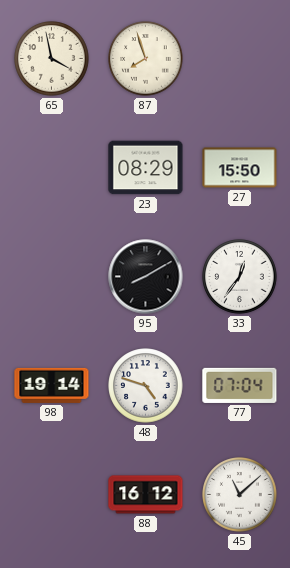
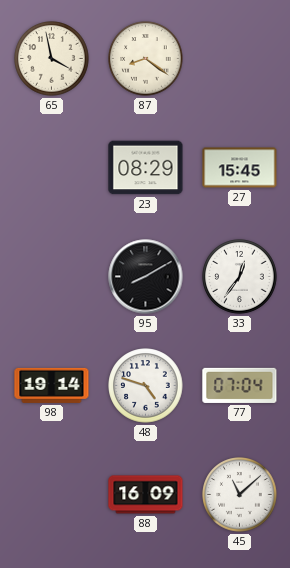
87: 7:57 -> 8:21 (146, 59)
27: 15:50 -> 15:45 (240, 168)
88: 16:12 -> 16:09 (146, 495)
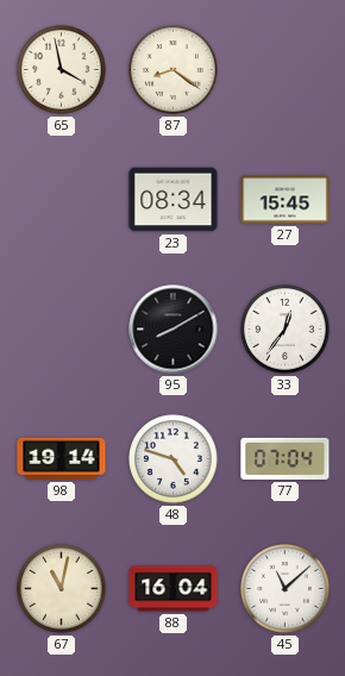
23: 08:29 -> 08:34 (174, 200)
67: none -> 11:02 (62, 589)
88: 16:09 -> 16:04 (174, 589)
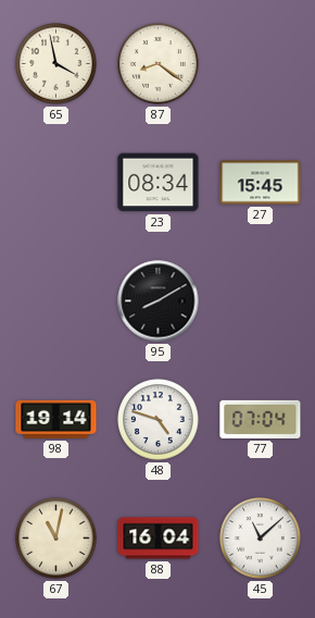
33: 12:36 -> none (286, 330)
